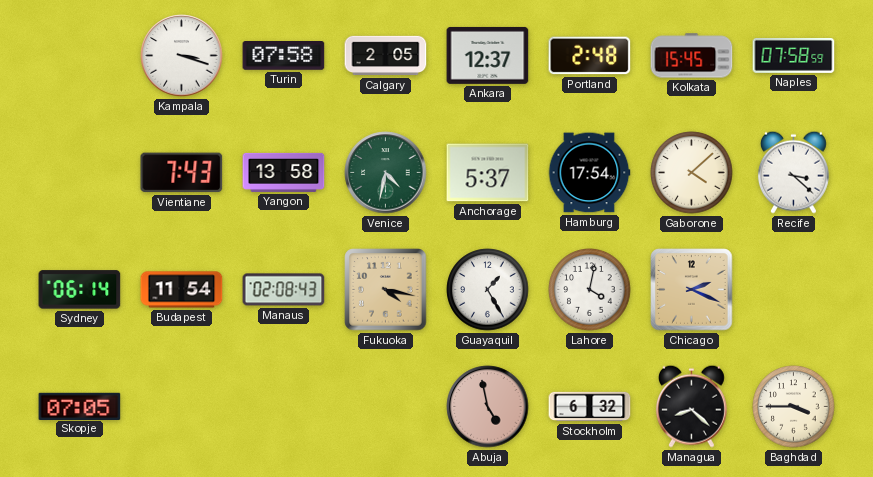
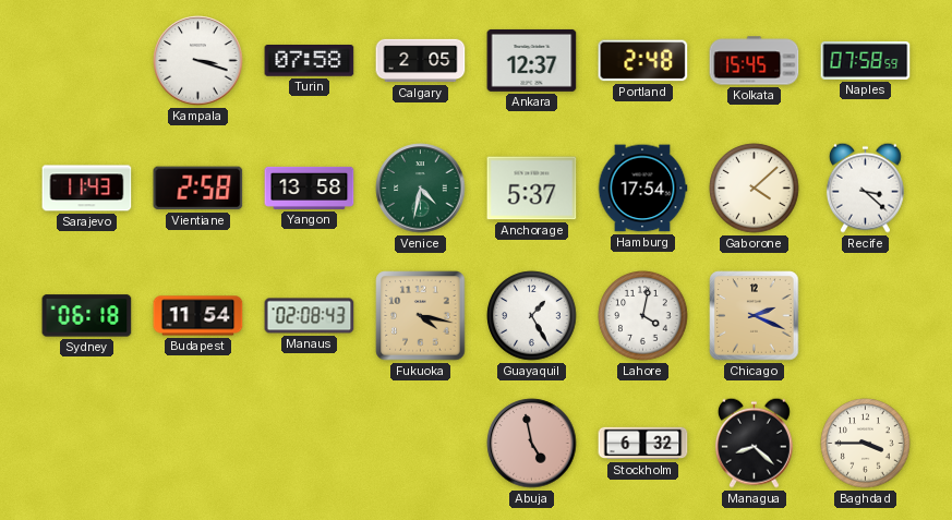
Sarajevo: none -> 11:43 (87, 189)
Vientiane: 7:43 -> 2:58 (198, 189)
Sydney: 06:14 -> 06:18 (87, 316)
Skopje: 07:05 -> none (80, 406)
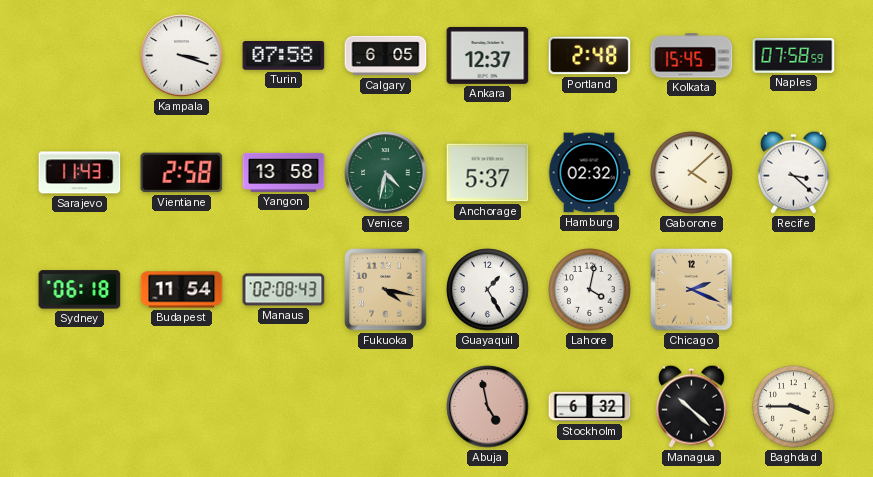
Calgary: 2:05 -> 6:05 (386, 56)
Hamburg: 17:54 -> 02:32 (589, 173)
Managua: 8:22 -> 10:22 (691, 406)
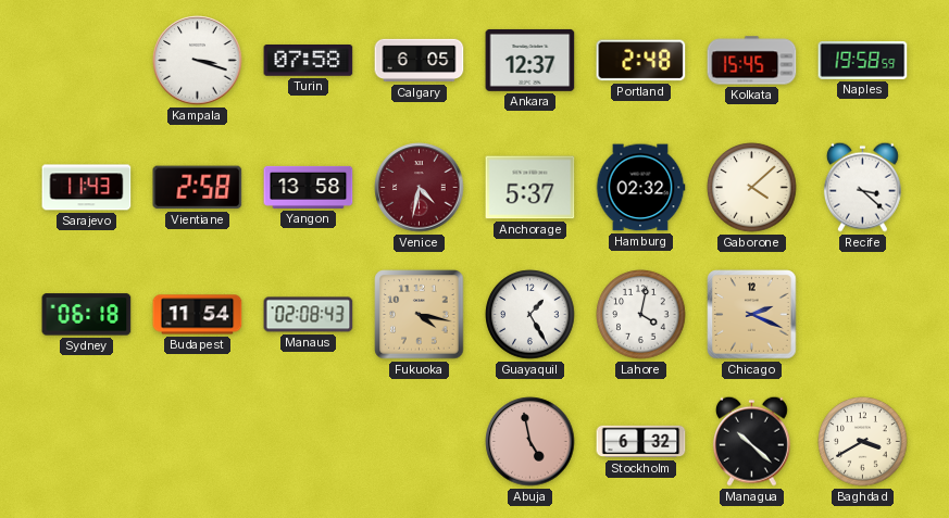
Naples: 07:58 -> 19:58 (863, 60)
Venice dial: green -> burgundy (420, 188)
Baghdad: 3:45 -> 3:40 (863, 442)
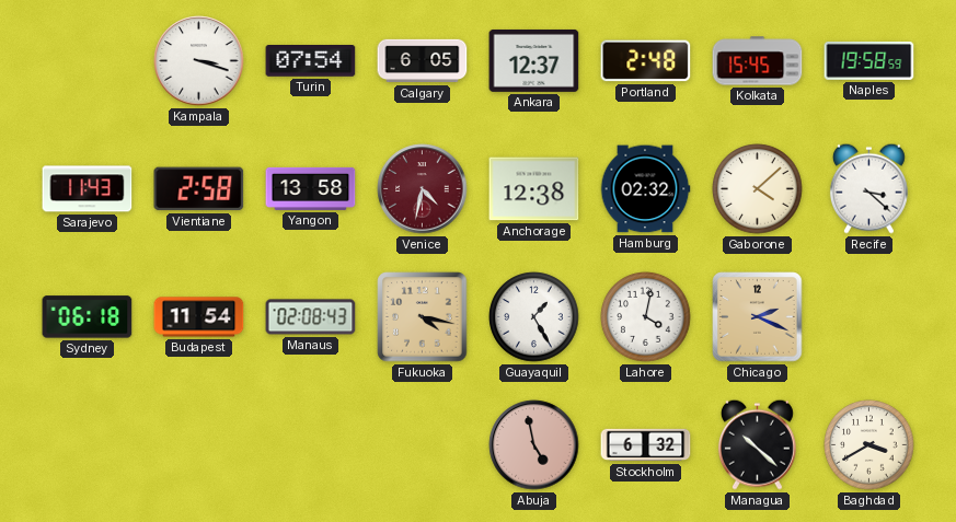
Turin: 07:58 -> 07:54 (311, 61)
Anchorage: 5:37 -> 12:38 (534, 189)
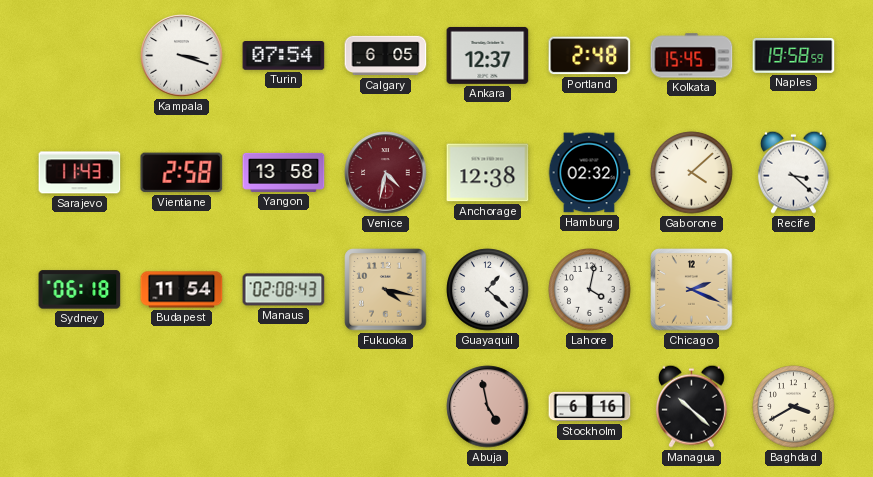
Guayaquil: 1:25 -> 1:22 (488, 290)
Stockholm: 6:32 -> 6:16 (590, 407)
